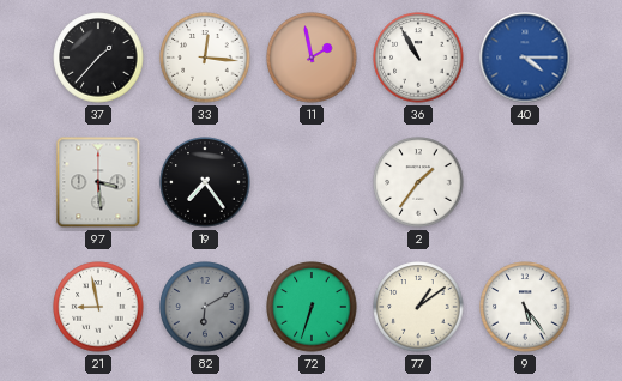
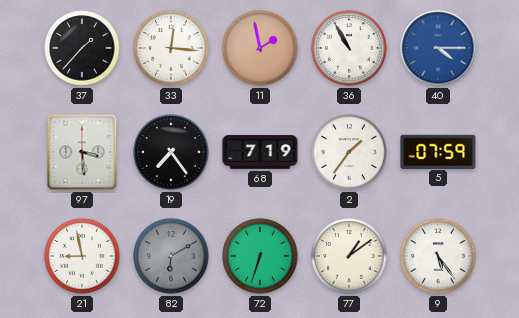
68: none -> 7:19 (260, 152)
5: none -> 07:59 (438, 151)
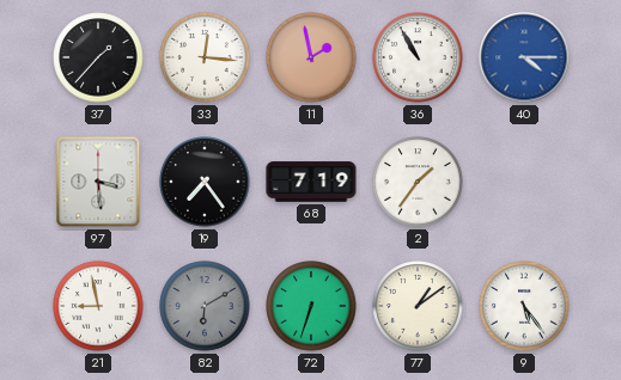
5: 07:59 -> none (438, 151)
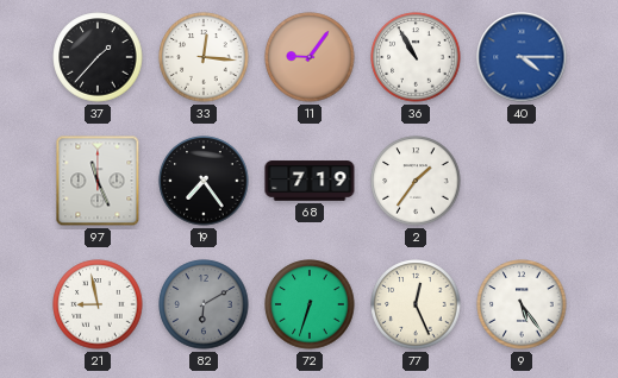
11: 1:58 -> 9:06 (310, 57)
97: 3:29 -> 11:26 (98, 181)
77: 1:09 -> 12:26 (416, 304)
